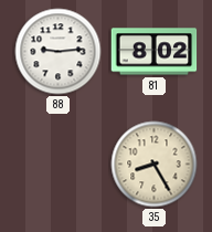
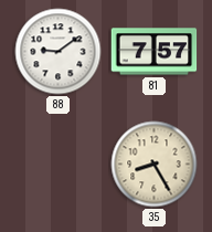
88: 9:14 -> 9:09 (59, 52)
81: 8:02 -> 7:57 (155, 52)
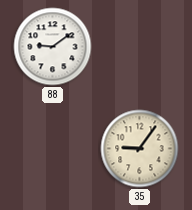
81: 7:57 -> none (155, 52)
35: 8:25 -> 9:06 (140, 149)
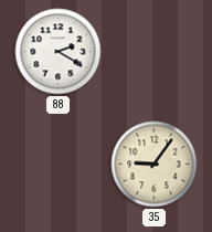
88: 9:09 -> 2:20 (59, 52)
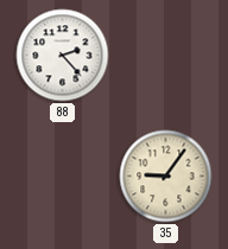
88: 2:20 -> 2:23 (63, 56)
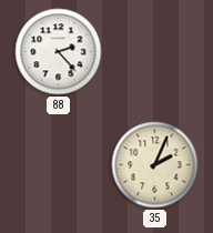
35: 9:06 -> 2:04 (155, 165)
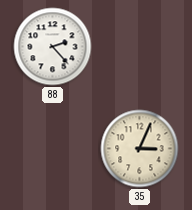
35: 2:04 -> 3:04 (140, 149)
